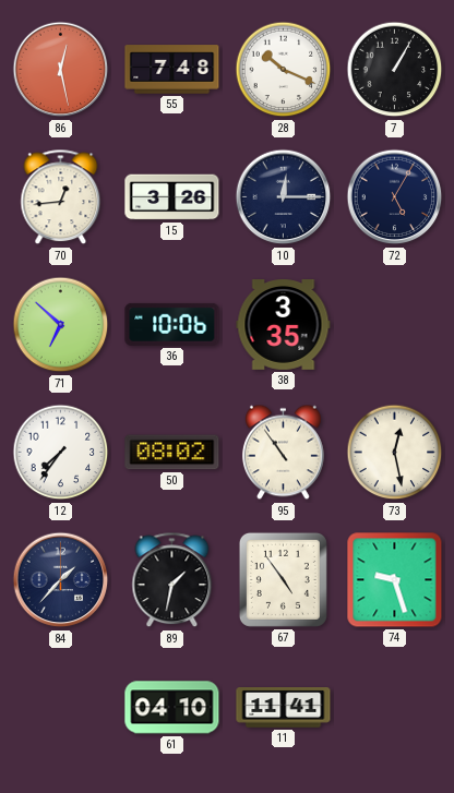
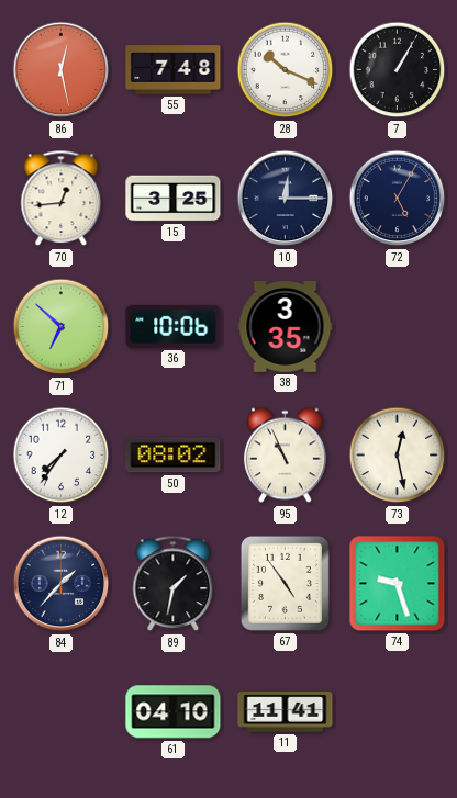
15: 3:26 -> 3:25 (174, 199)
95: 10:54 -> 10:56 (286, 456)
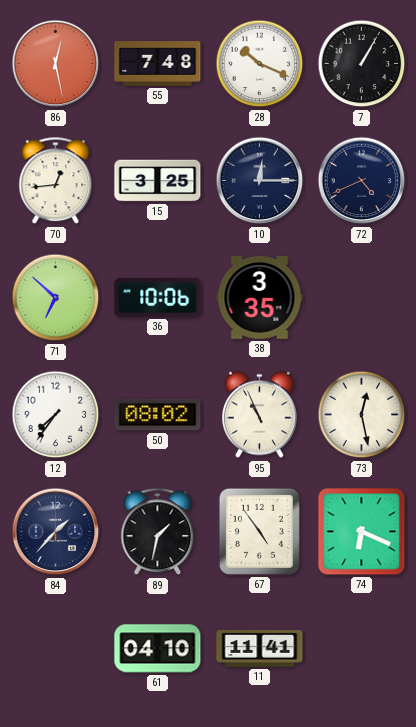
72: 5:05 -> 4:41 (362, 181)
74: 9:27 -> 6:19 (362, 532)
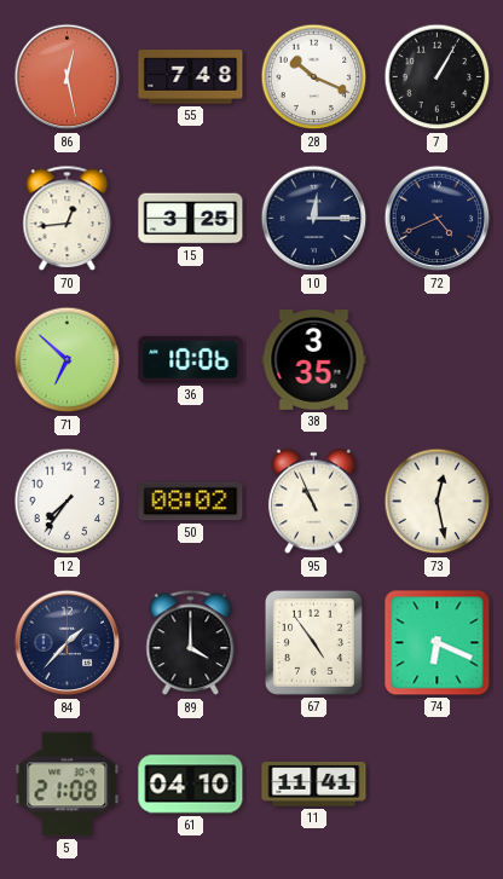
89: 1:32 -> 4:00 (191, 643)
5: none -> 21:08 (68, 785)
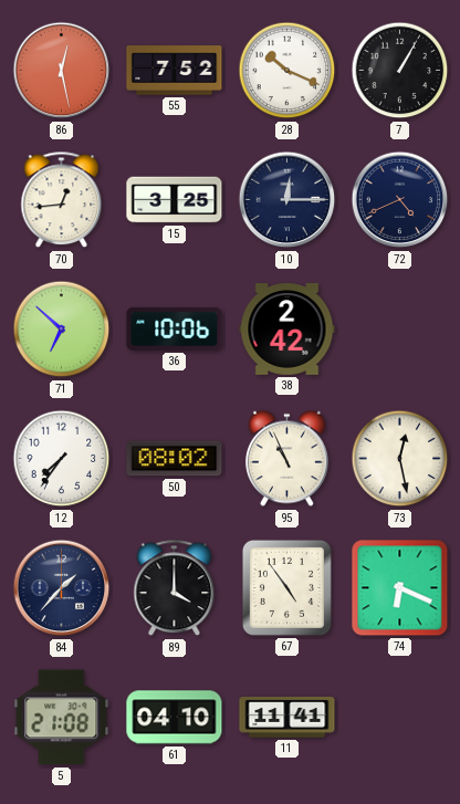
55: 7:48 -> 7:52 (175, 71)
38: 3:35 -> 2:42 (287, 330)
